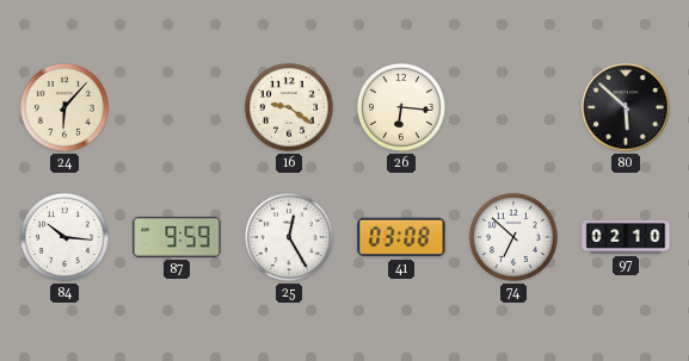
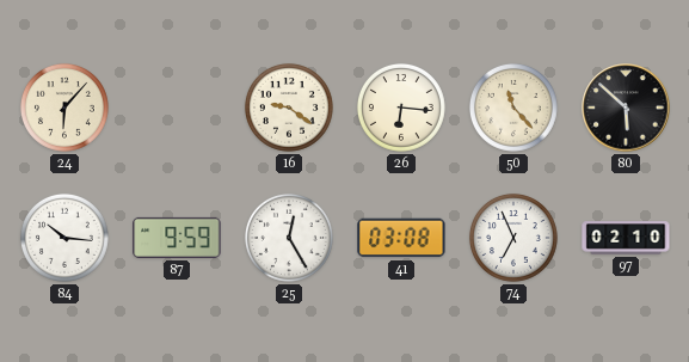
50: none -> 11:23 (513, 108)
74: 6:52 -> 6:56 (513, 238)
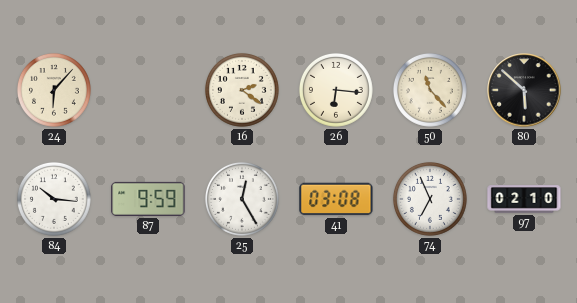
16: 9:21 -> 2:21 (242, 90)
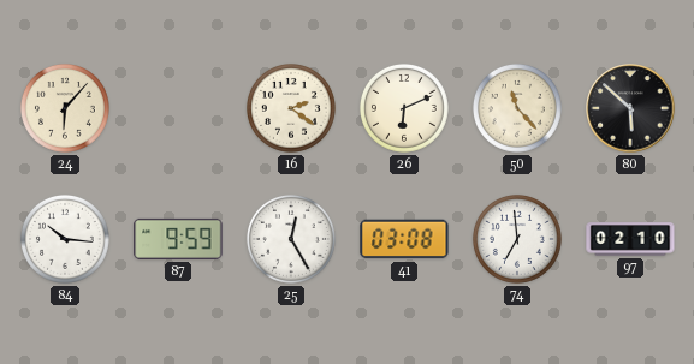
26: 6:16 -> 6:11 (404, 108)
74: 6:56 -> 6:59 (517, 239)
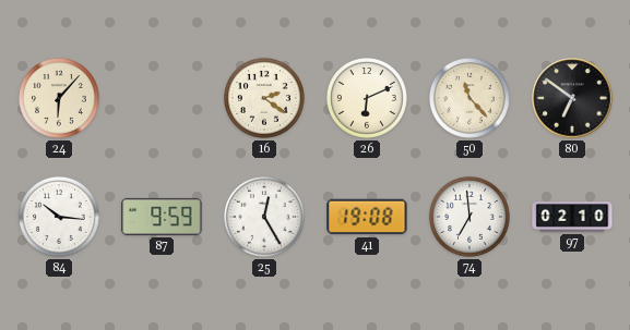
80: 5:52 -> 6:51 (572, 98)
41: 03:08 -> 19:08 (367, 217)
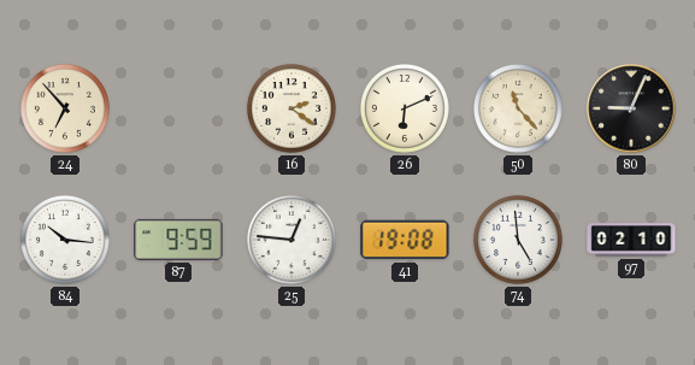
24: 6:07 -> 6:53 (65, 108)
80: 6:51 -> 9:04 (631, 108)
25: 12:25 -> 12:46 (291, 240)
74: 6:59 -> 4:59 (518, 240)
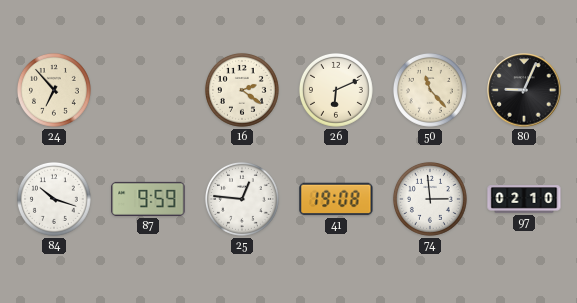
84: 10:16 -> 10:18 (54, 199)
74: 4:59 -> 2:59 (430, 199)
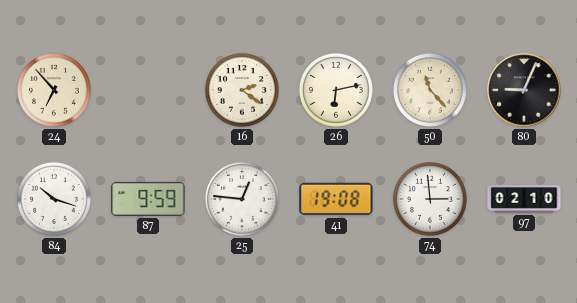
26: 6:11 -> 6:13 (336, 90)
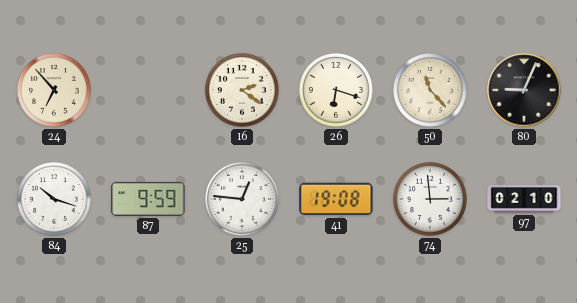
26: 6:13 -> 6:18 (336, 90)
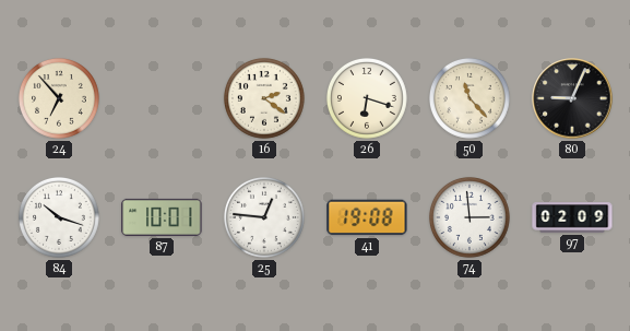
87: 9:59 -> 10:01 (162, 217)
97: 02:10 -> 02:09 (572, 217)
